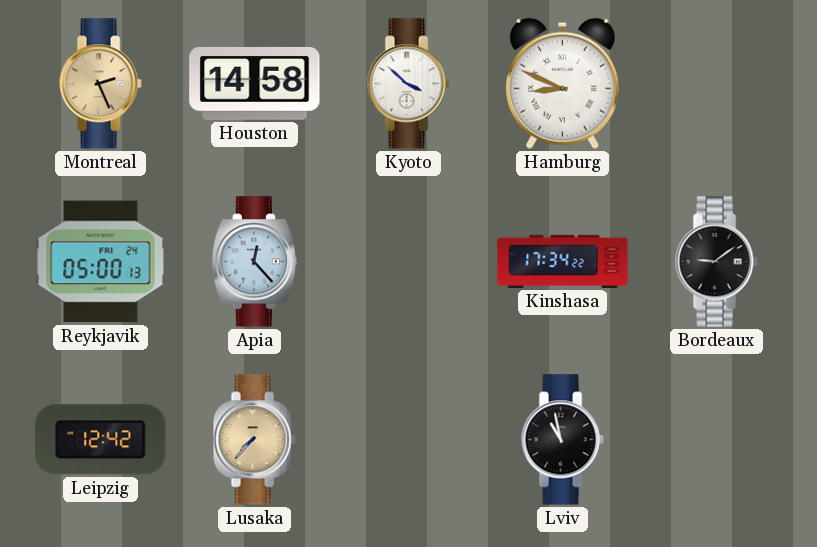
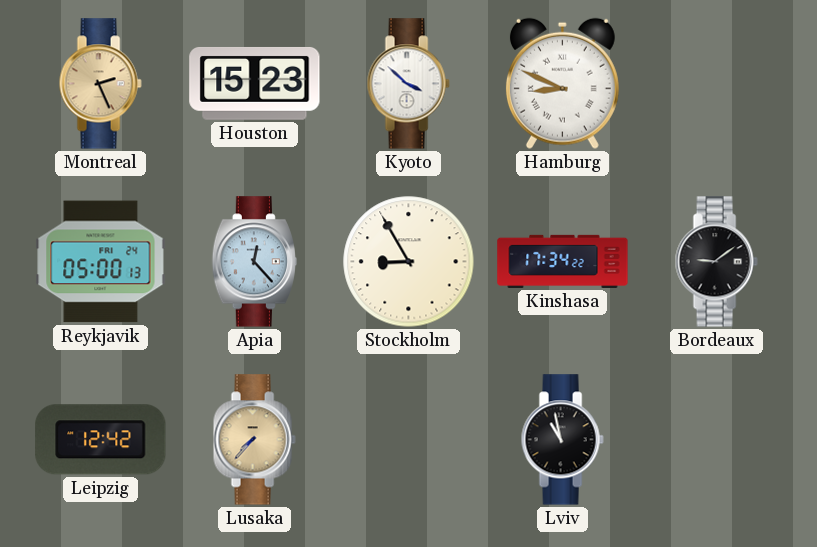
Houston: 14:58 -> 15:23 (255, 83)
Stockholm: none -> 8:55 (409, 262)
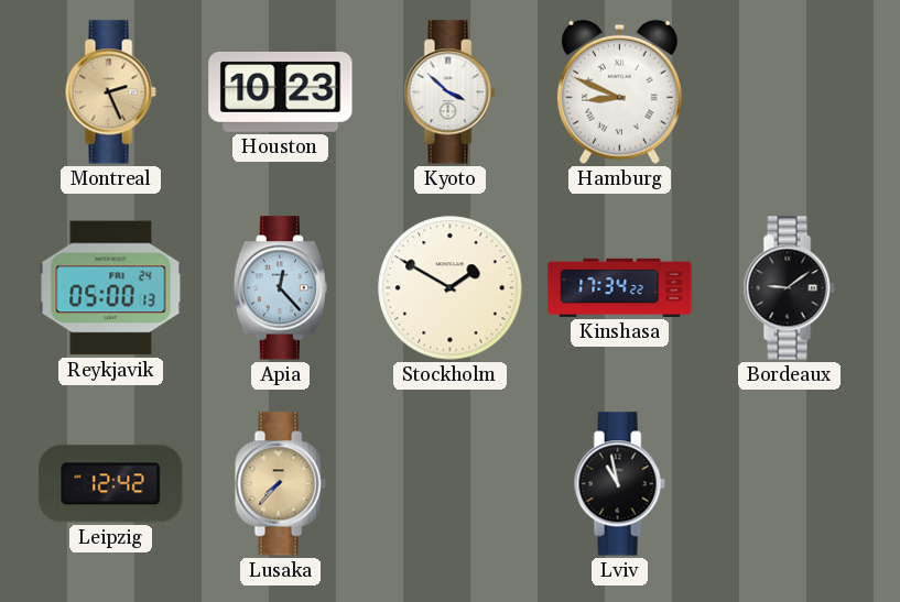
Houston: 15:23 -> 10:23 (281, 91)
Stockholm: 8:55 -> 1:50 (451, 288)
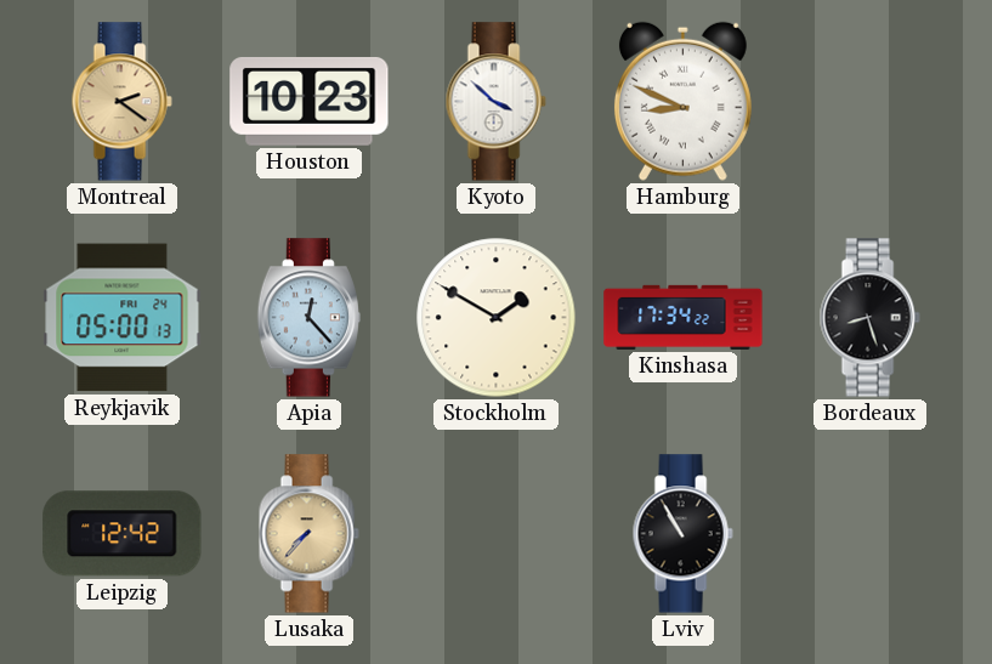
Montreal: 2:26 -> 2:21 (121, 102)
Bordeaux: 9:09 -> 8:27 (869, 318)
Lviv: 10:58 -> 10:55 (682, 534)
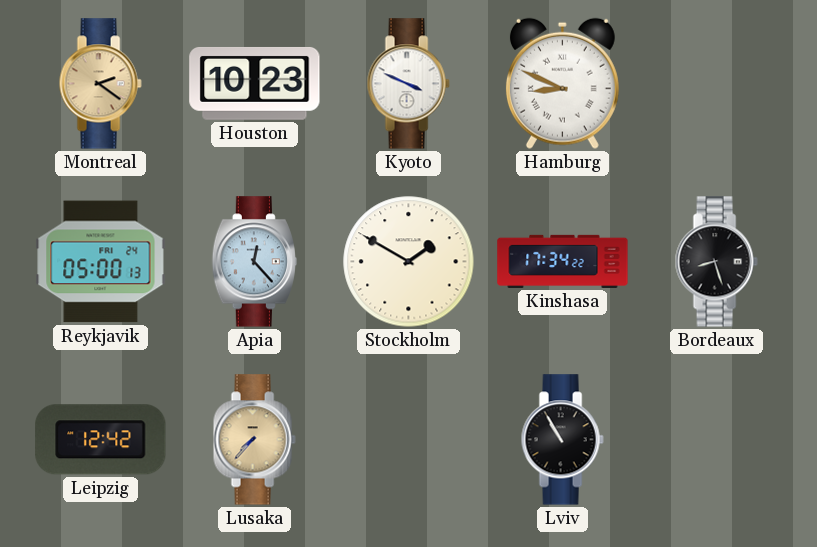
Kyoto: 3:52 -> 3:49 (408, 84)
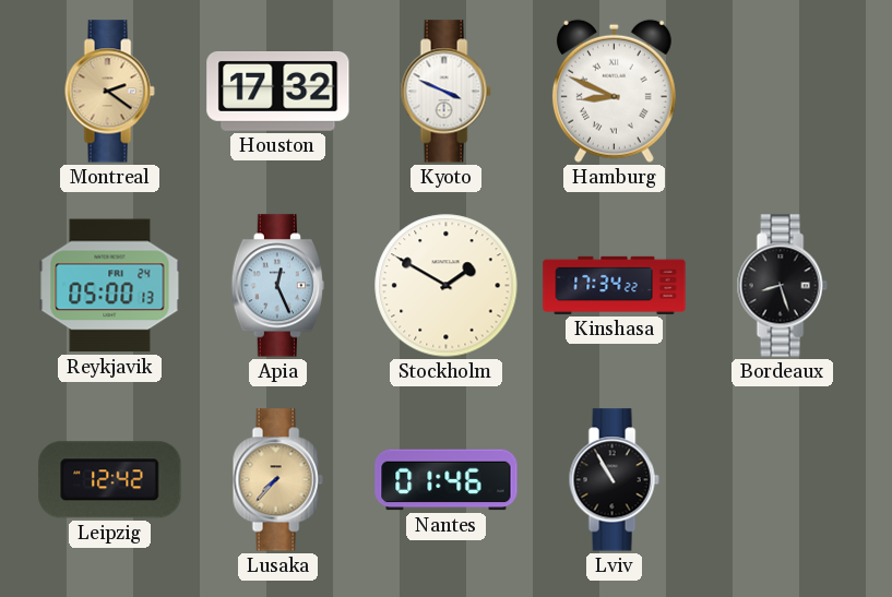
Houston: 10:23 -> 17:32 (278, 91)
Apia: 12:23 -> 12:26 (277, 286)
Nantes: none -> 01:46 (447, 480)
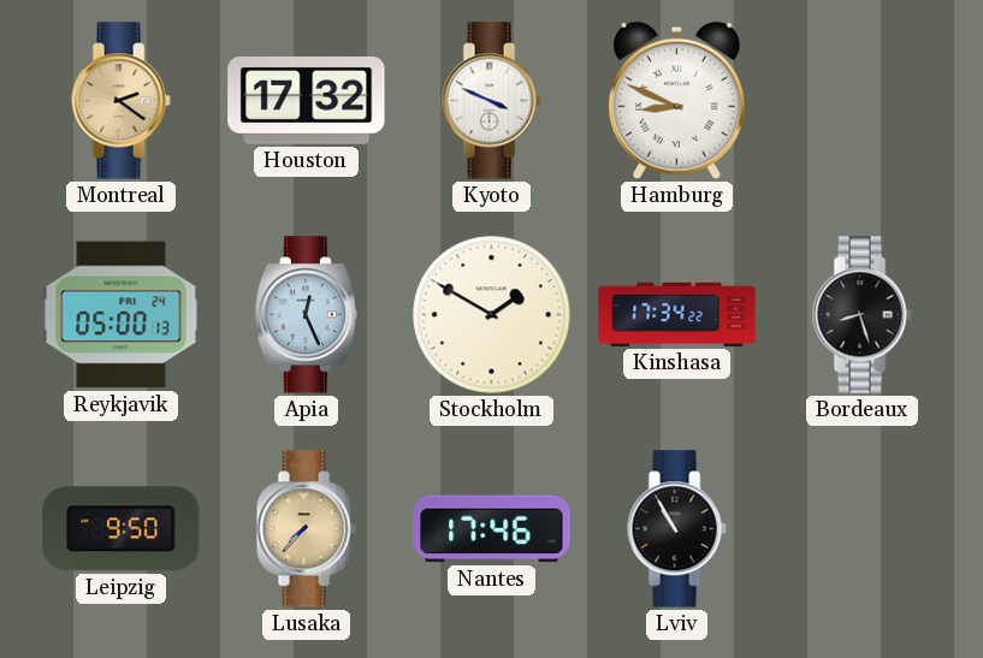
Leipzig: 12:42 -> 9:50 (122, 529)
Nantes: 01:46 -> 17:46 (492, 529)
